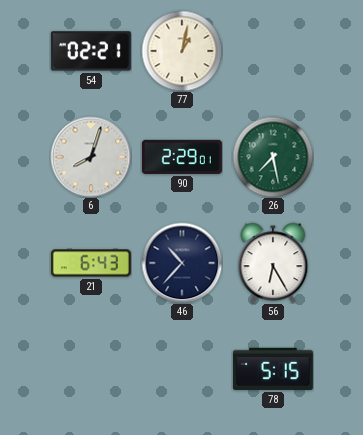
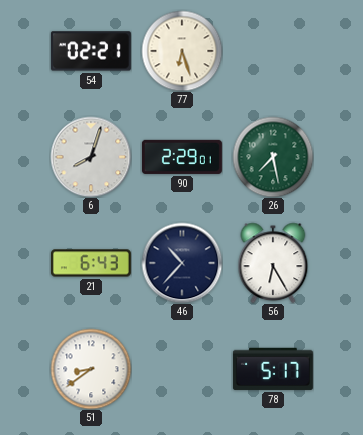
77: 1:02 -> 6:27 (182, 51)
51: none -> 8:39 (91, 369)
78: 5:15 -> 5:17 (273, 369)
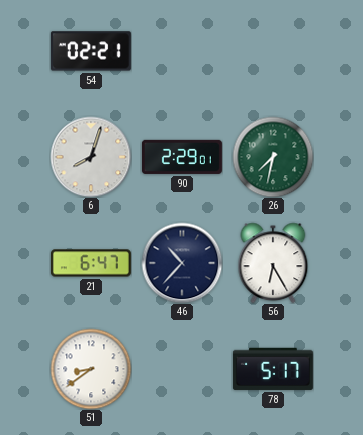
77: 6:27 -> none (182, 51)
26: 7:28 -> 7:32 (273, 157)
21: 6:43 -> 6:47 (91, 263)
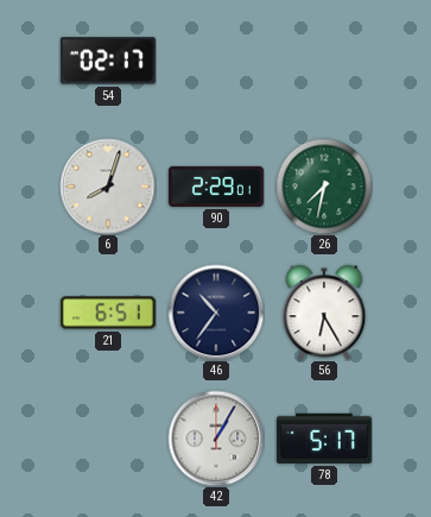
54: 02:21 -> 02:17 (108, 61)
21: 6:47 -> 6:51 (108, 313)
46: 10:37 -> 10:36 (216, 313)
51: 8:39 -> none (91, 369)
42: none -> 1:05 (216, 439)
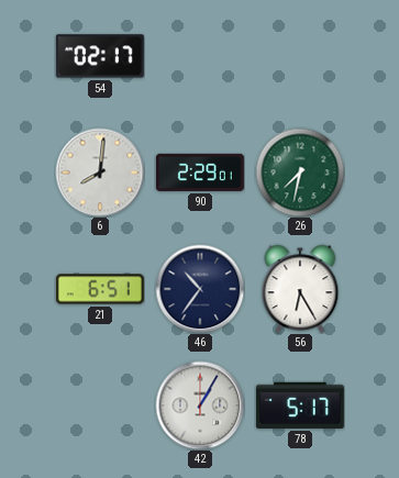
6: 8:03 -> 8:01 (100, 173)
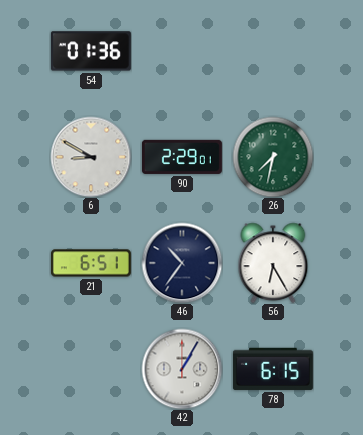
54: 02:17 -> 01:36 (91, 51)
6: 8:01 -> 8:50 (91, 157)
78: 5:17 -> 6:15 (273, 369)
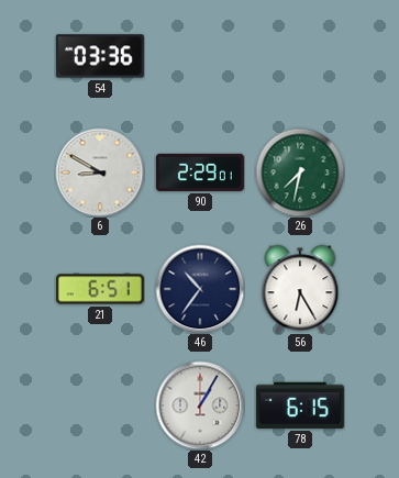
54: 01:36 -> 03:36 (100, 56)
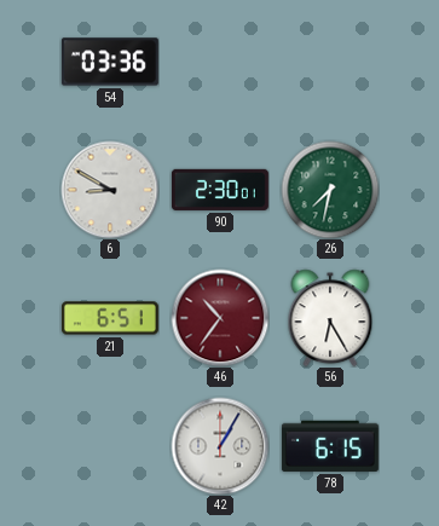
90: 2:29 -> 2:30 (220, 190)
46 dial: navy -> burgundy (220, 318)
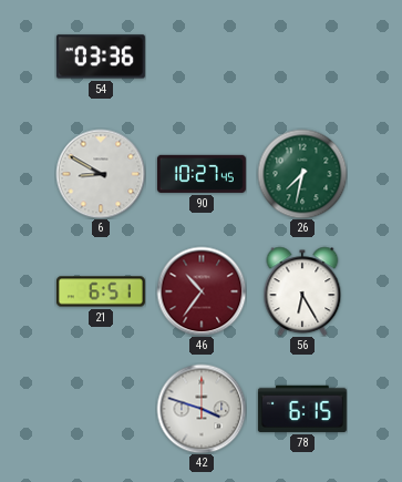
90: 2:30 -> 10:27 (202, 174)
42: 1:05 -> 3:48 (202, 409)
